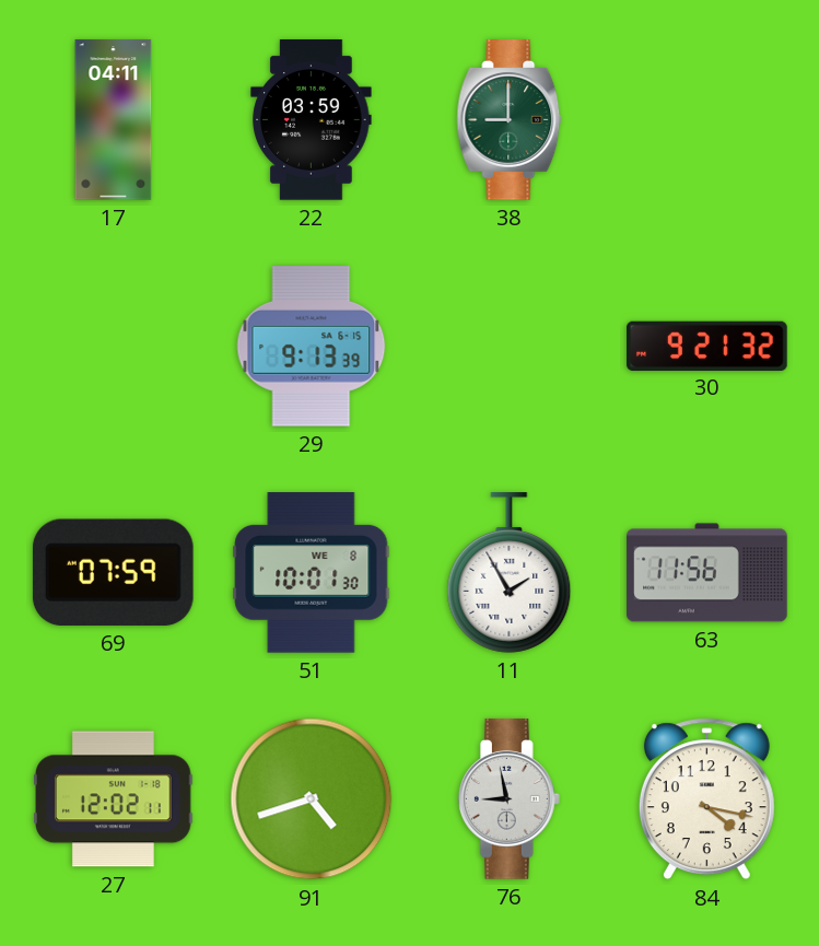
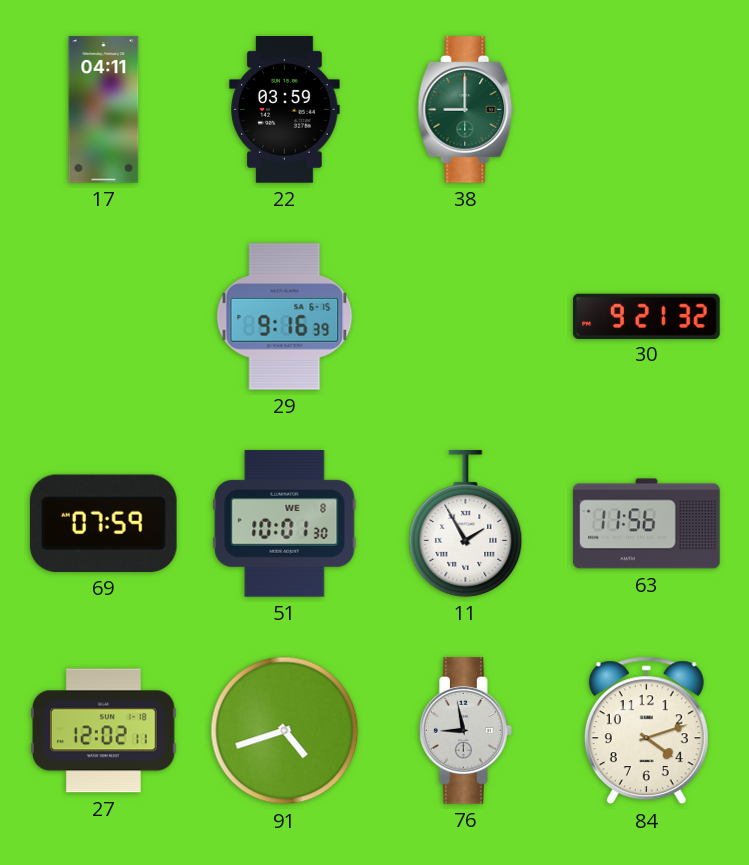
29: 9:13 -> 9:16 (285, 317)
84: 4:17 -> 4:12 (646, 731)
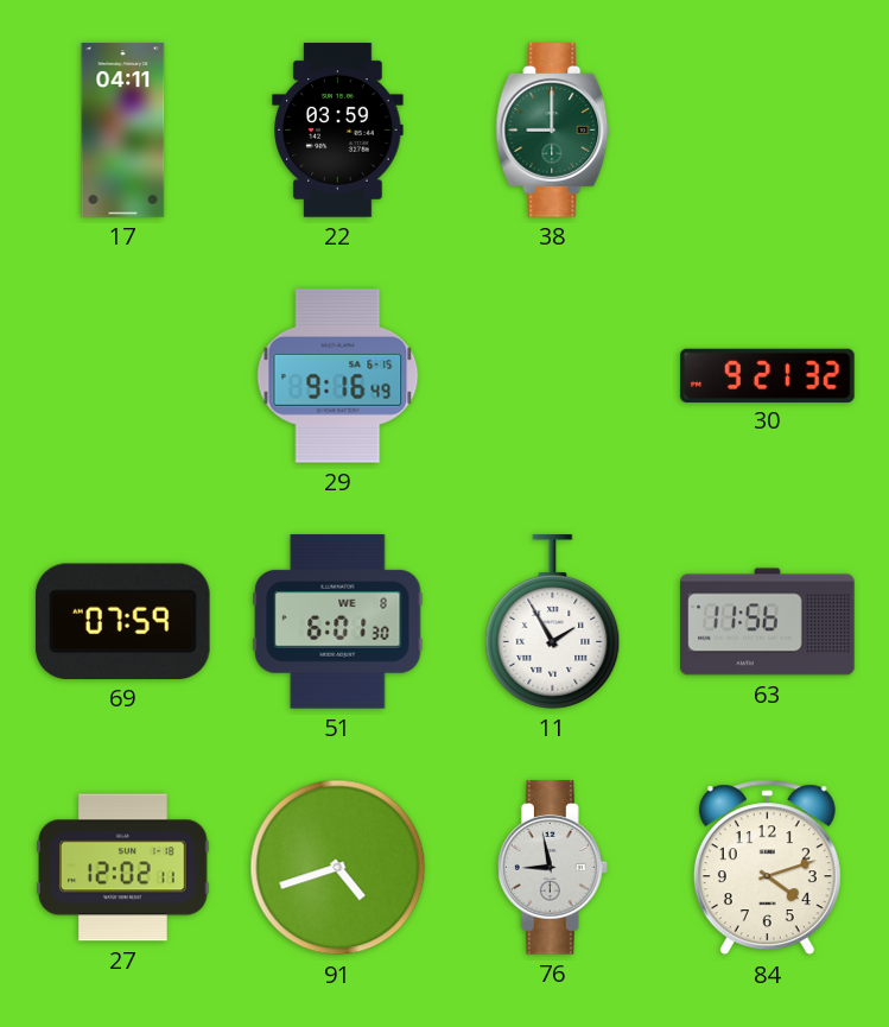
29: 9:16:39 -> 9:16:49 (338, 376)
51: 10:01 -> 6:01 (338, 622)
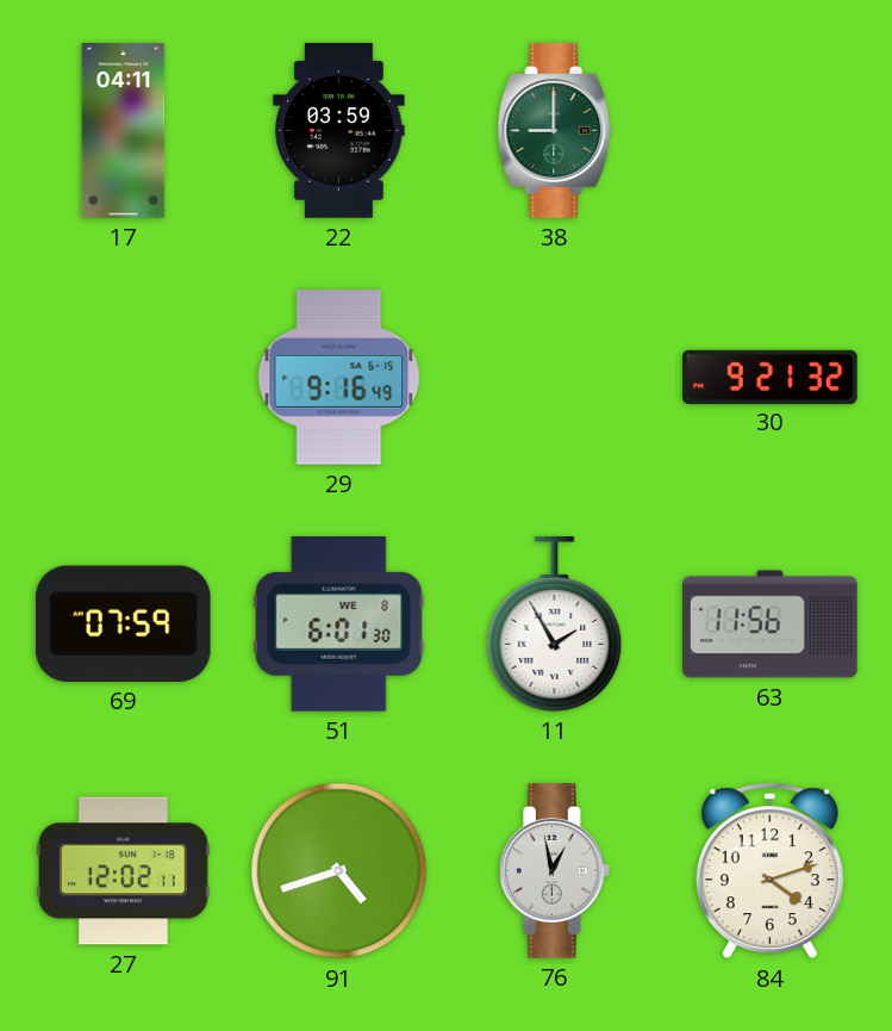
76: 8:58 -> 12:58 (554, 871)
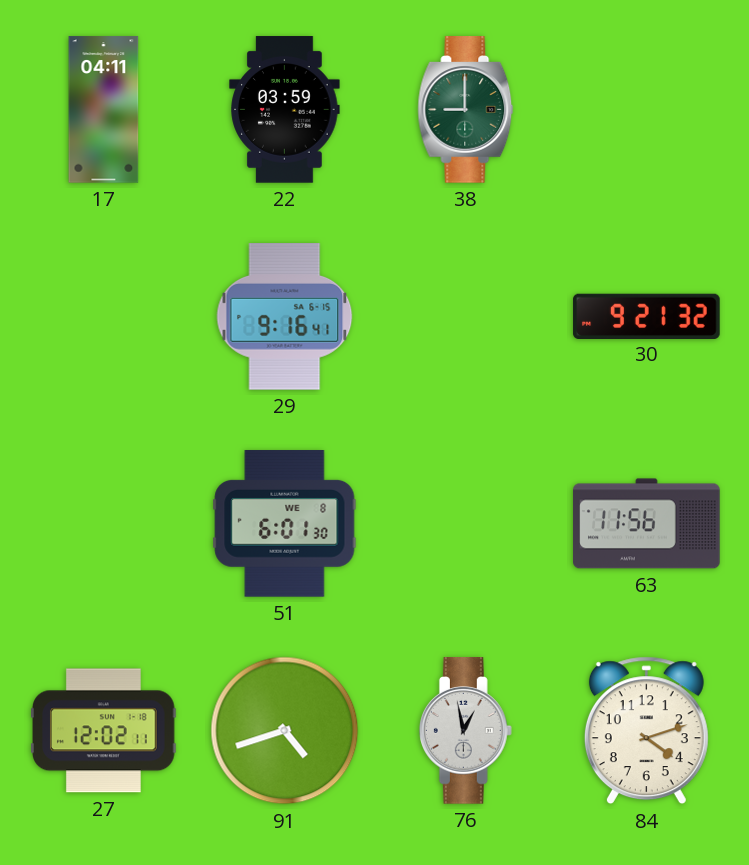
29: 9:16:49 -> 9:16:41 (285, 317)
69: 07:59 -> none (123, 623)
11: 1:55 -> none (555, 625)
